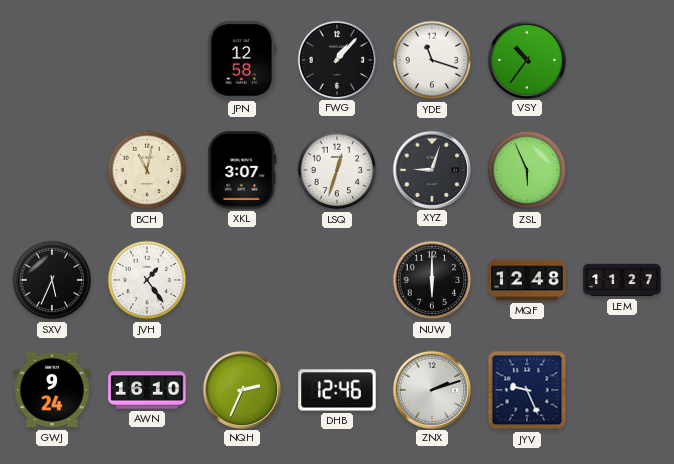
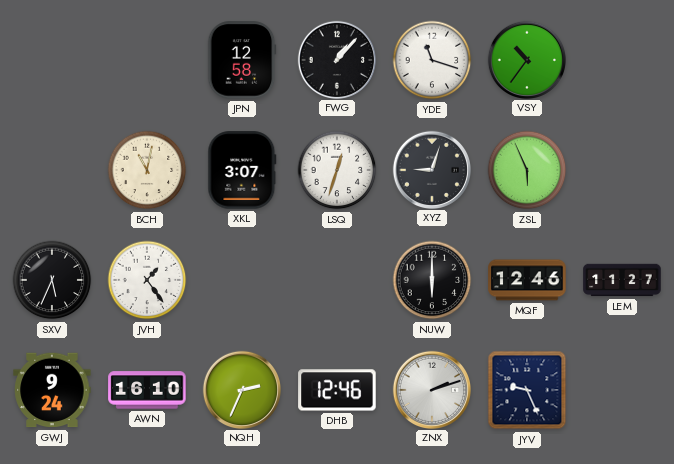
MQF: 12:48 -> 12:46 (527, 280)
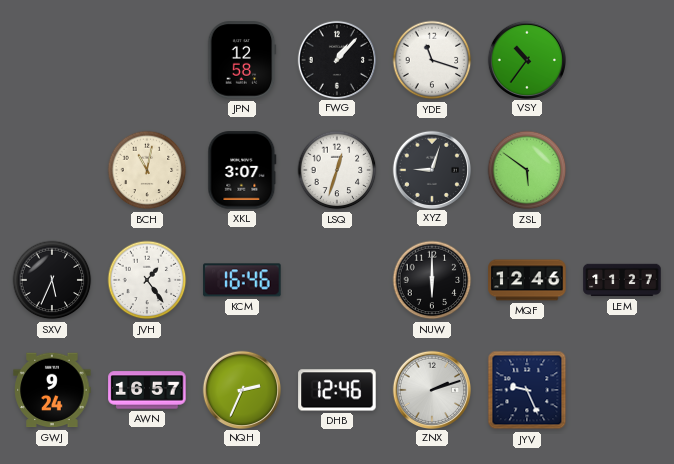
ZSL: 5:56 -> 5:51 (527, 170)
KCM: none -> 16:46 (242, 280)
AWN: 16:10 -> 16:57 (147, 390)
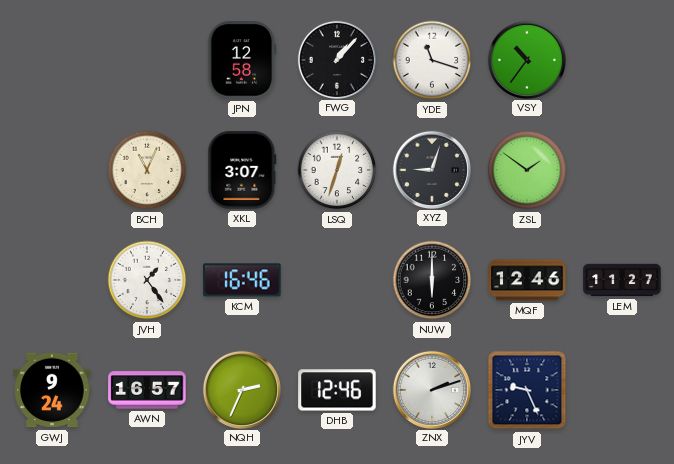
BCH: 11:02 -> 11:04 (147, 170)
ZSL: 5:51 -> 1:51 (527, 170)
SXV: 5:34 -> none (52, 280)
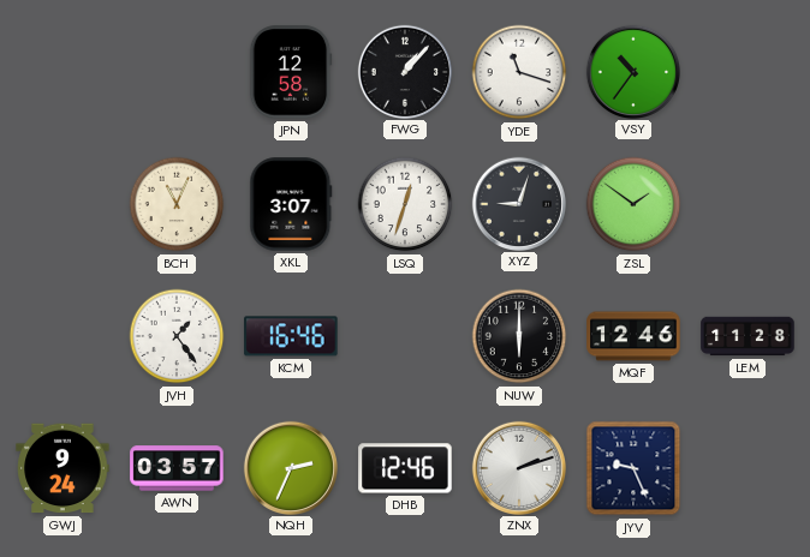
LEM: 11:27 -> 11:28 (748, 336)
AWN: 16:57 -> 03:57 (177, 468)
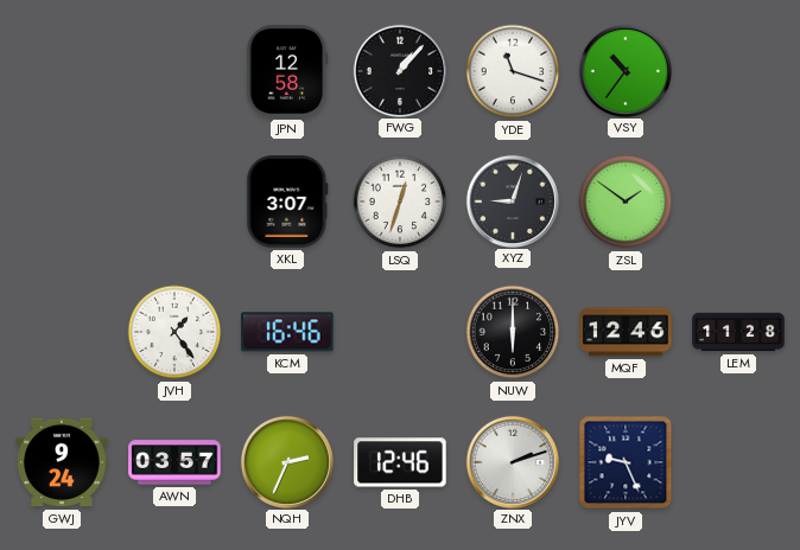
BCH: 11:04 -> none (177, 204)
